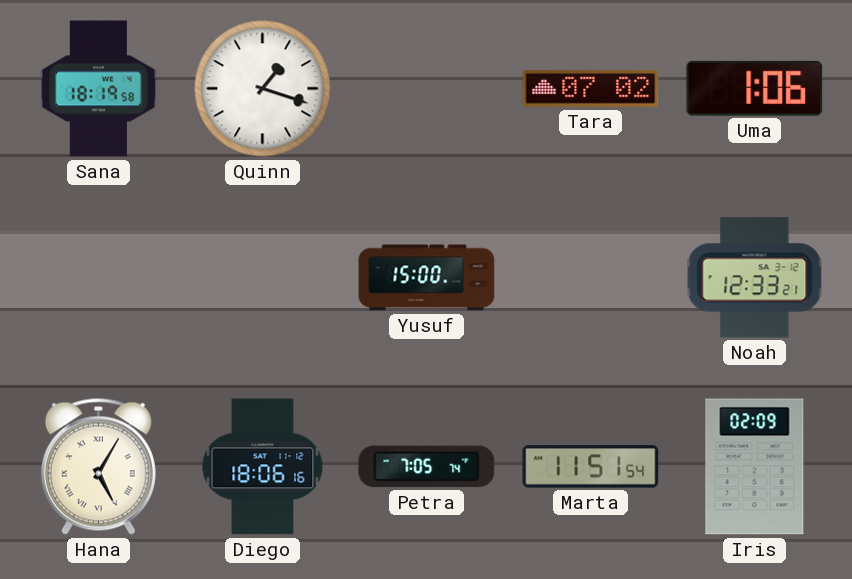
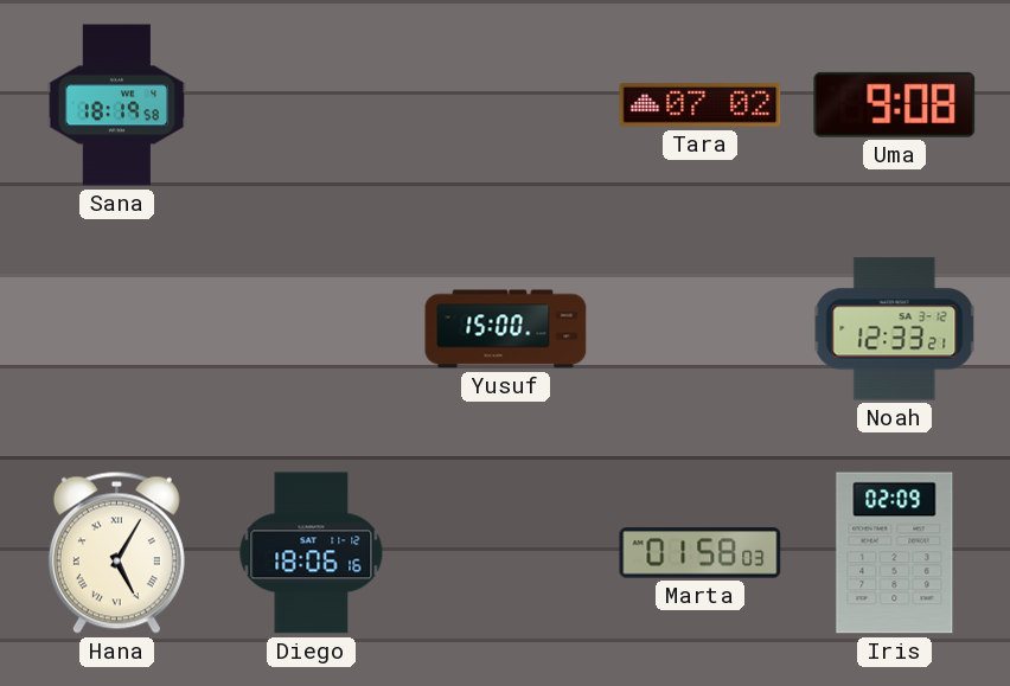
Quinn: 1:18 -> none (263, 89)
Uma: 1:06 -> 9:08 (895, 104)
Petra: 7:05 -> none (427, 467)
Marta: 11:51 -> 01:58 (701, 553)
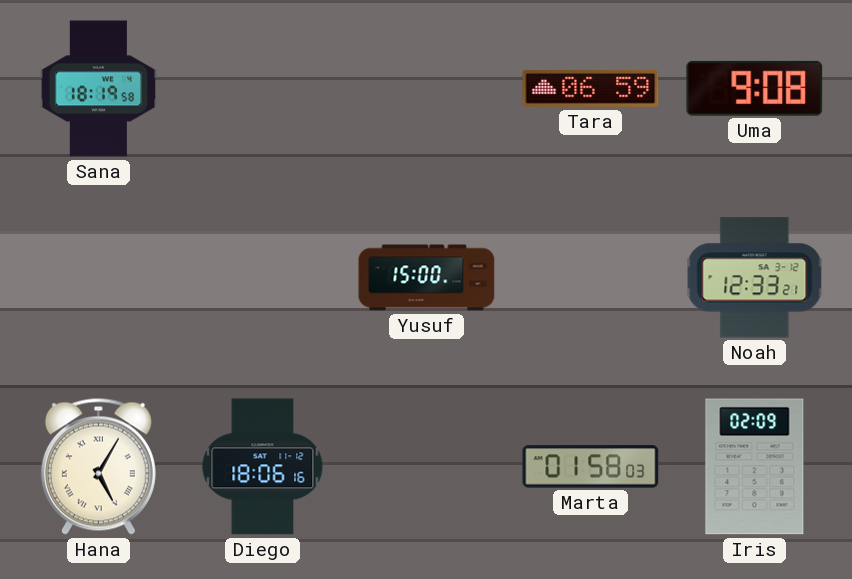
Tara: 07:02 -> 06:59 (591, 88)
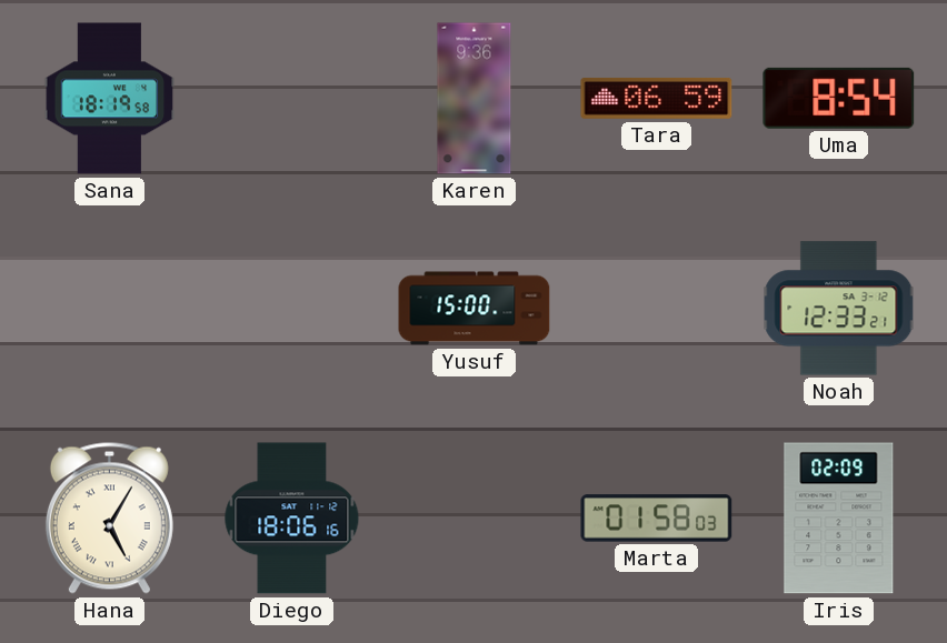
Karen: none -> 9:36 (475, 99)
Uma: 9:08 -> 8:54 (839, 98)
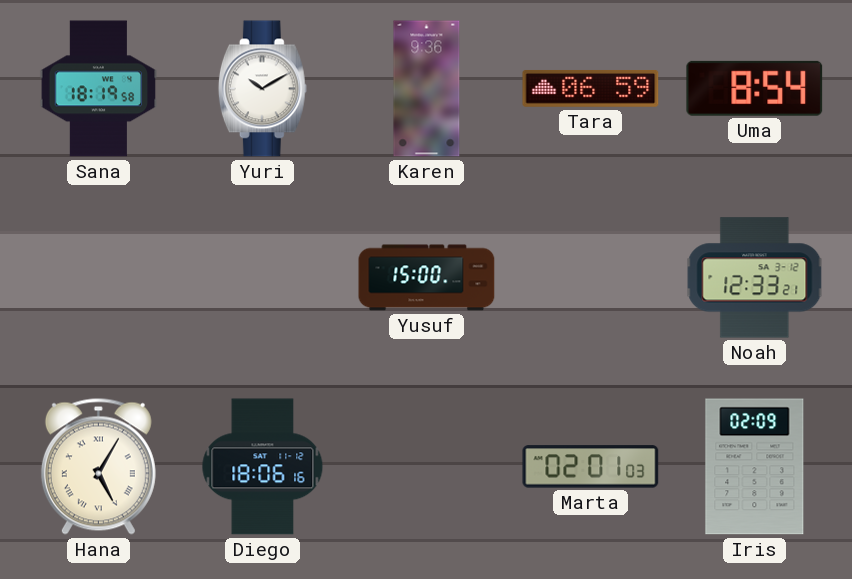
Yuri: none -> 10:10 (262, 89)
Marta: 01:58 -> 02:01 (591, 467)
